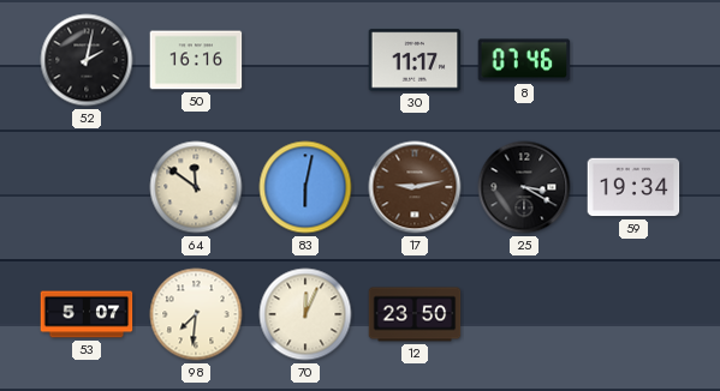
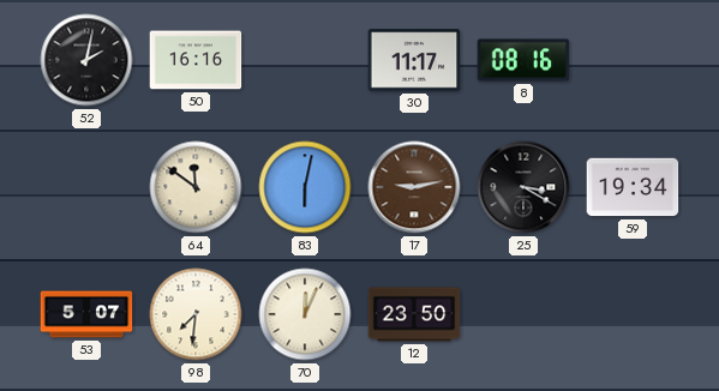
8: 07:46 -> 08:16 (523, 60)
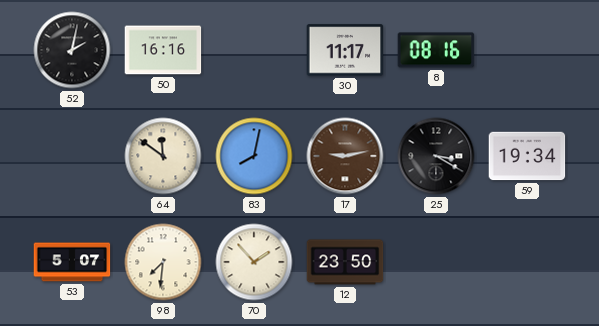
83: 6:02 -> 8:02 (254, 156)
70: 12:04 -> 1:53 (254, 262)
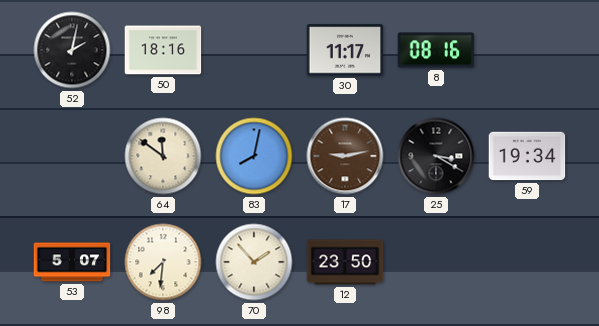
50: 16:16 -> 18:16 (163, 50)
